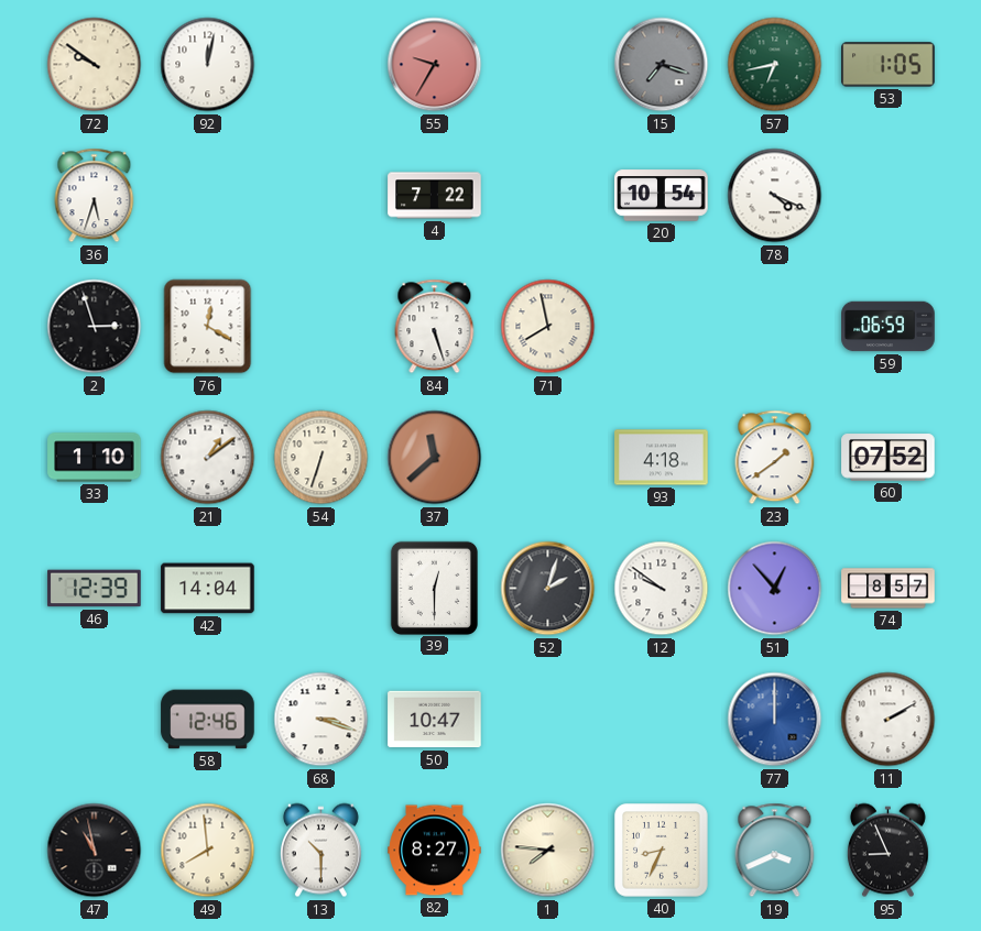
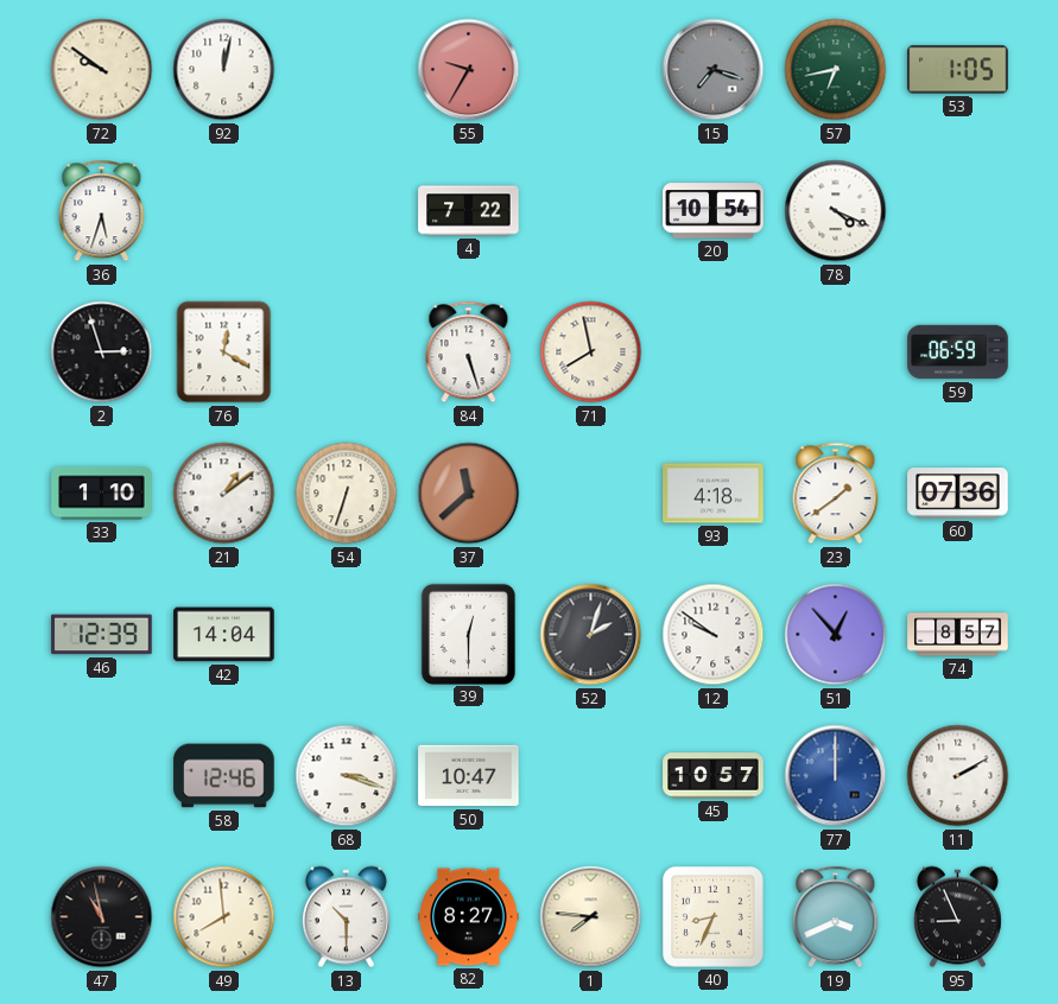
60: 07:52 -> 07:36 (958, 494)
45: none -> 10:57 (714, 776)
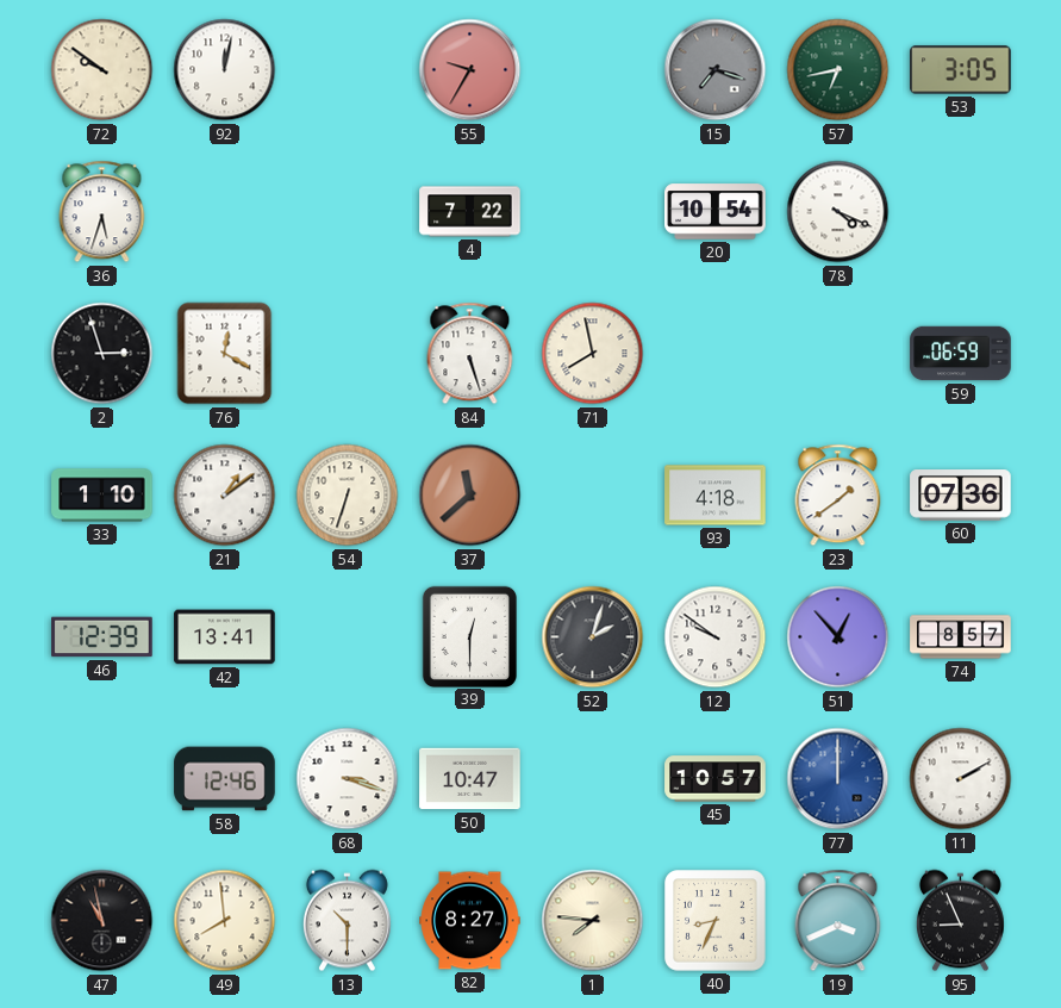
53: 1:05 -> 3:05 (961, 70)
42: 14:04 -> 13:41 (225, 637)
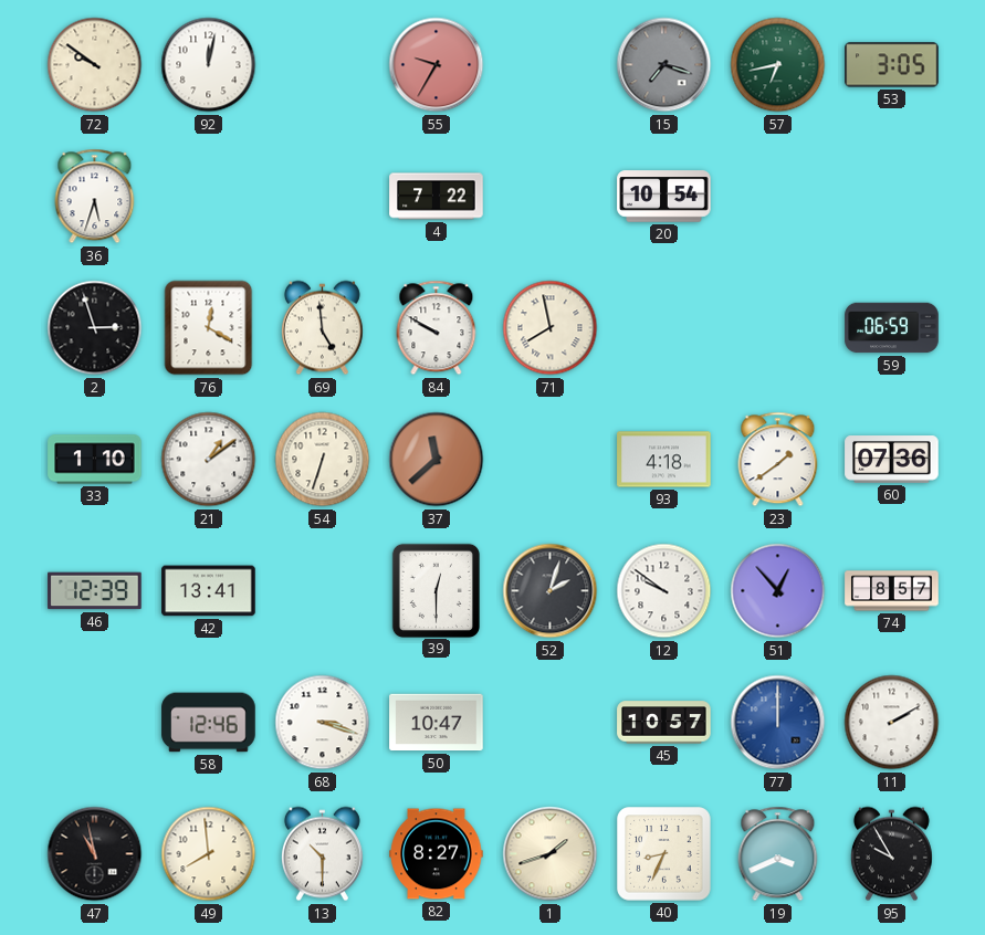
78: 4:19 -> none (838, 212)
69: none -> 4:59 (322, 328)
84: 5:27 -> 9:50 (437, 328)
1: 7:46 -> 1:42 (551, 854)
95: 8:56 -> 9:55 (891, 854)
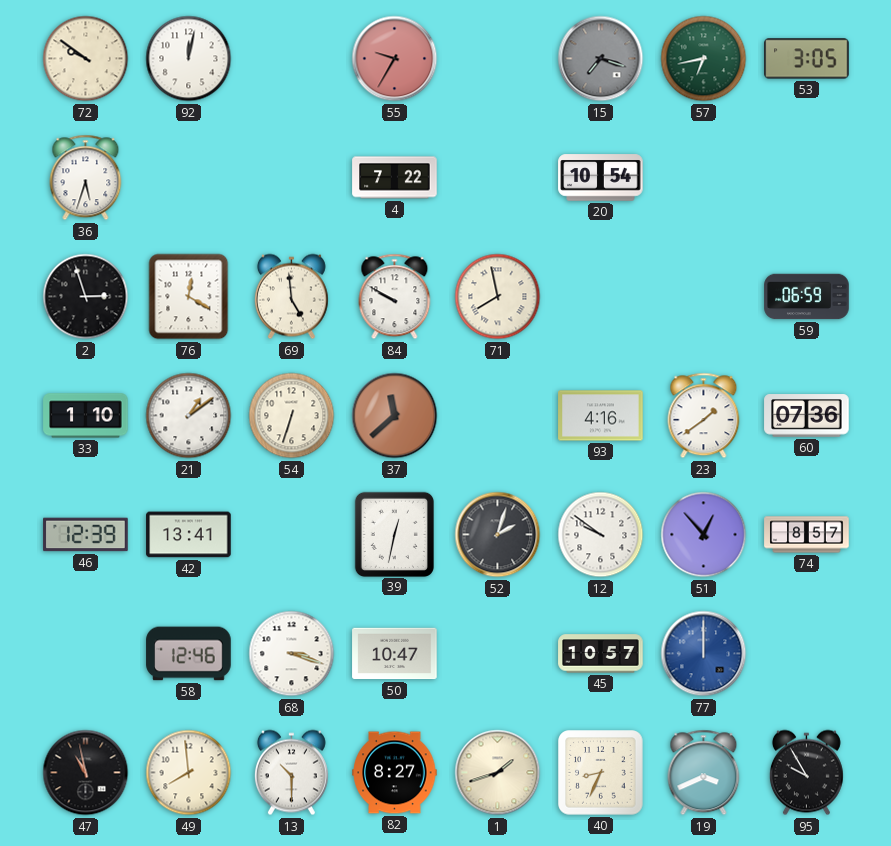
93: 4:18 -> 4:16 (601, 416)
39: 12:30 -> 12:32 (394, 534)
11: 2:10 -> none (892, 723)
